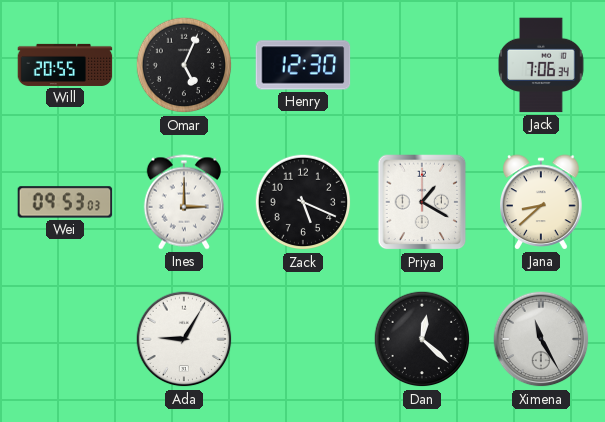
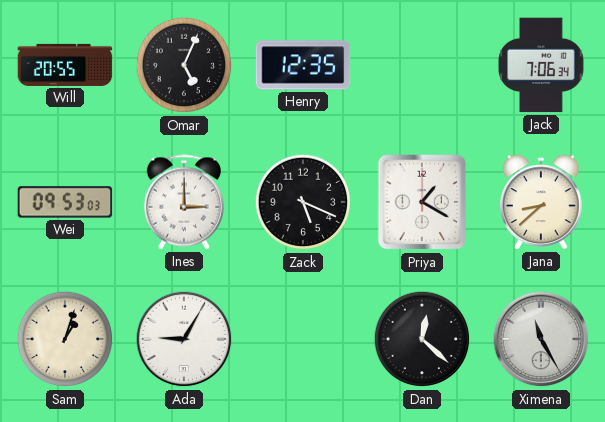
Henry: 12:30 -> 12:35 (303, 65)
Sam: none -> 1:03 (65, 339)
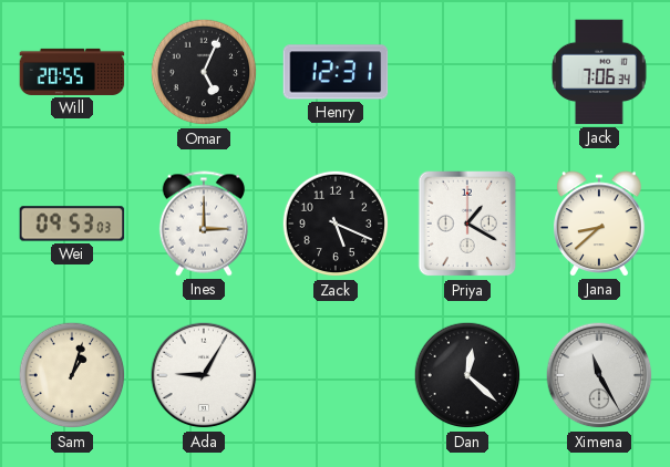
Henry: 12:35 -> 12:31 (336, 72)
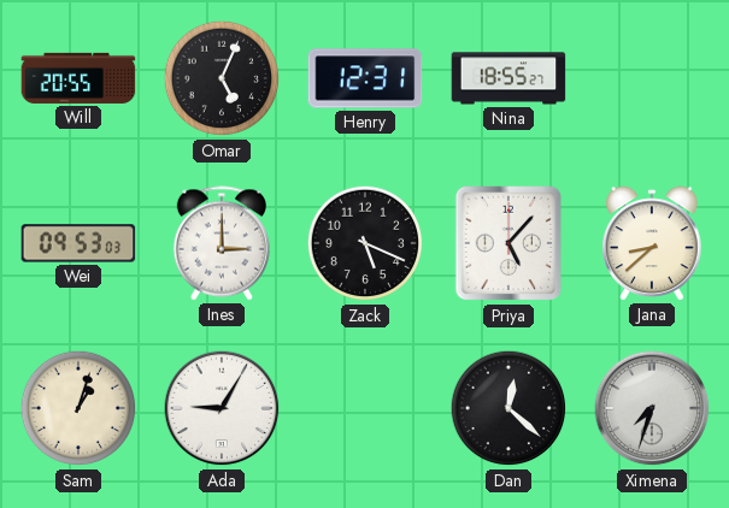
Nina: none -> 18:55 (508, 78)
Jack: 7:06 -> none (599, 72)
Priya: 1:20 -> 5:07 (508, 243)
Ximena: 11:25 -> 7:33 (652, 408)
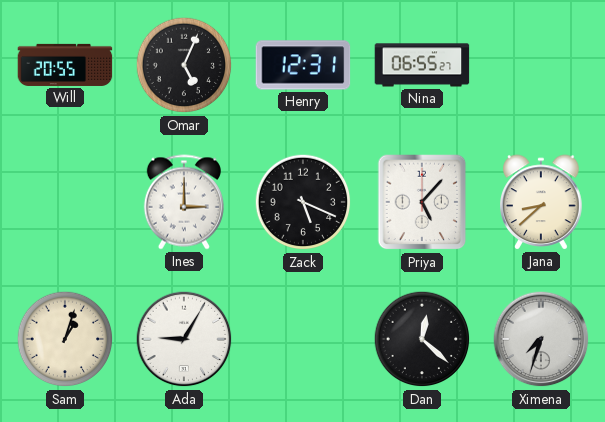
Nina: 18:55 -> 06:55 (422, 65)
Wei: 09:53 -> none (78, 243)
